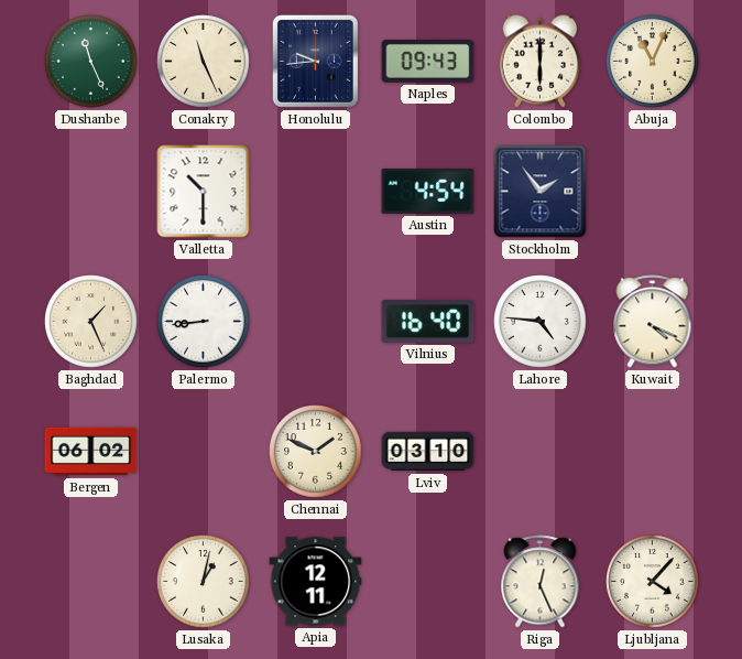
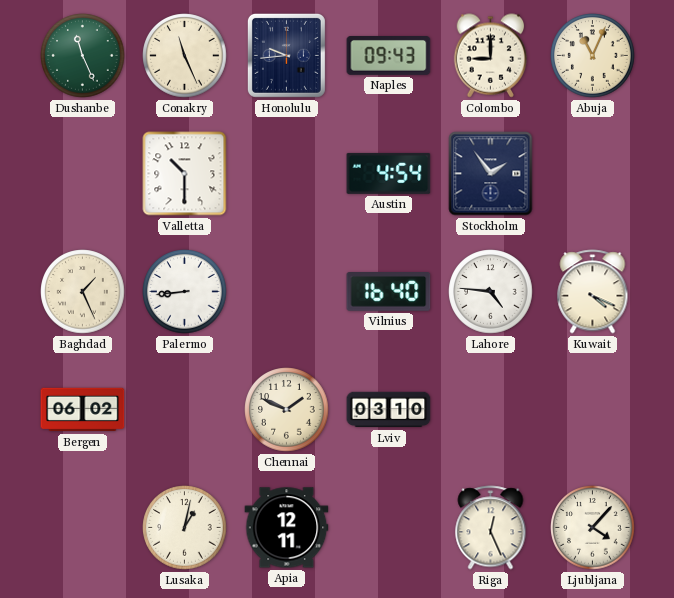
Colombo: 6:00 -> 9:00 (491, 56)
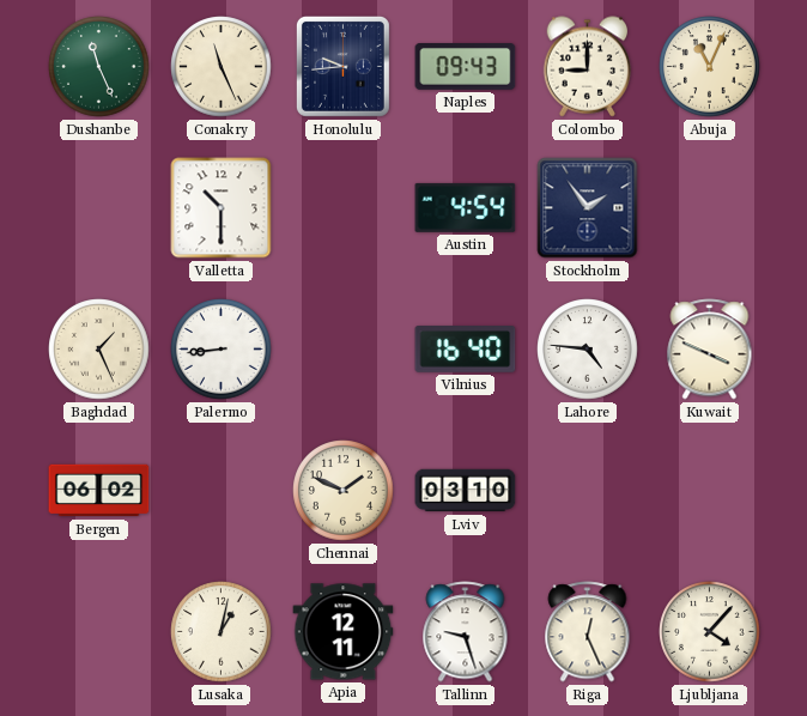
Kuwait: 4:19 -> 3:49 (710, 350)
Tallinn: none -> 9:27 (466, 632)
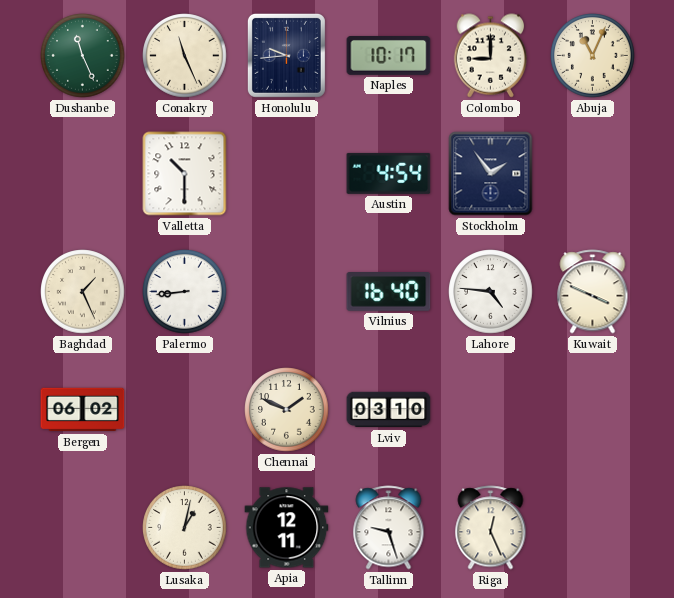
Naples: 09:43 -> 10:17 (389, 56)
Ljubljana: 4:07 -> none (710, 632)
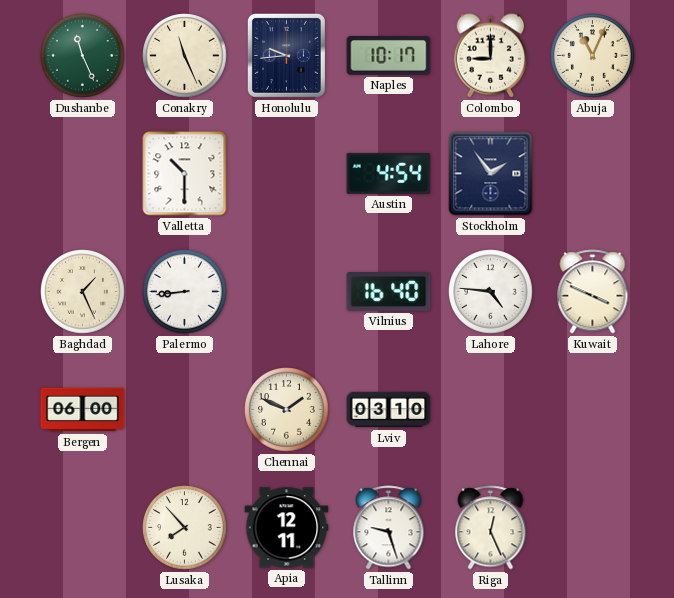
Bergen: 06:02 -> 06:00 (83, 410)
Lusaka: 1:02 -> 7:53 (185, 528)
